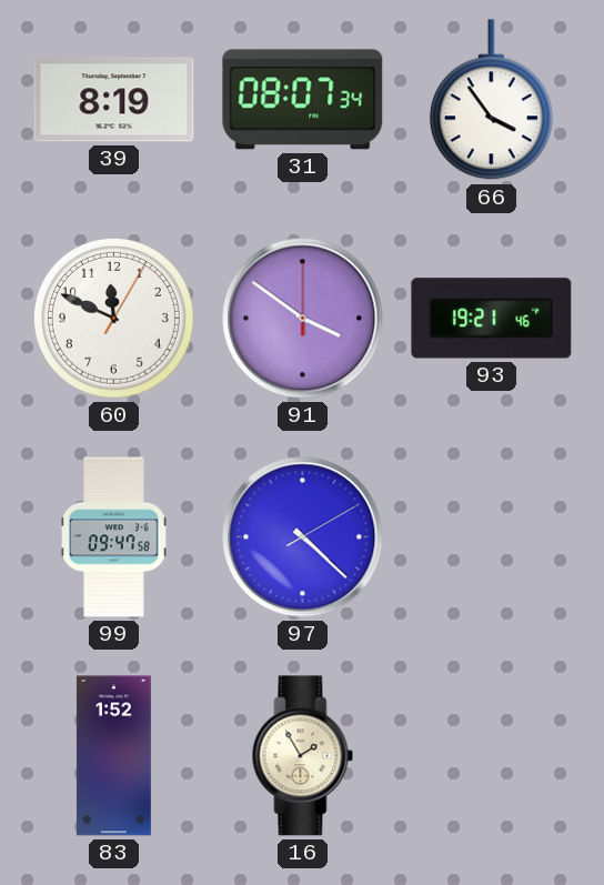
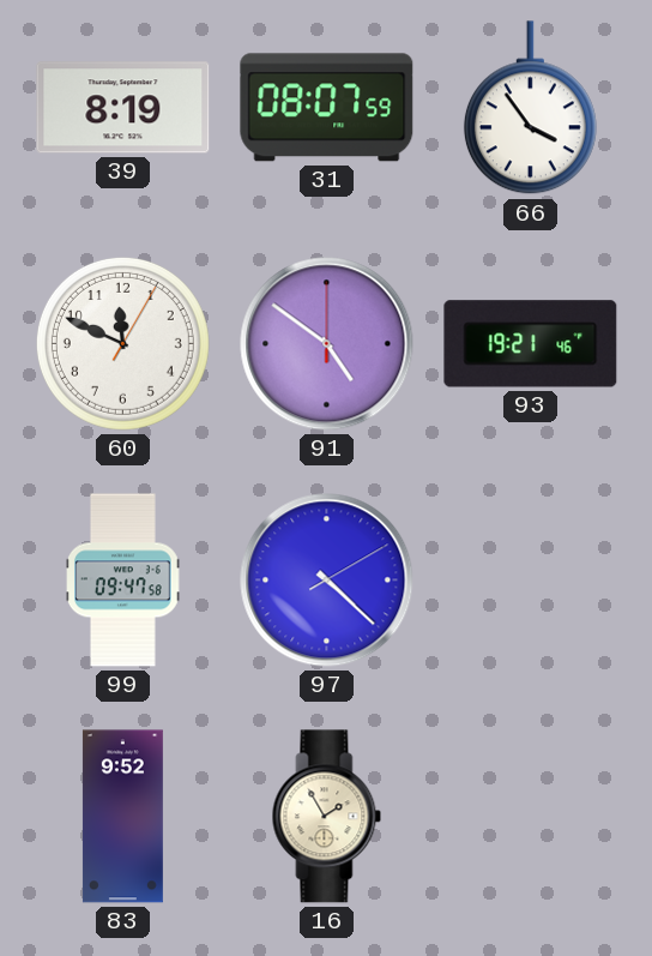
31: 08:07:34 -> 08:07:59 (327, 108)
91: 3:51 -> 4:51 (327, 344)
83: 1:52 -> 9:52 (122, 817)
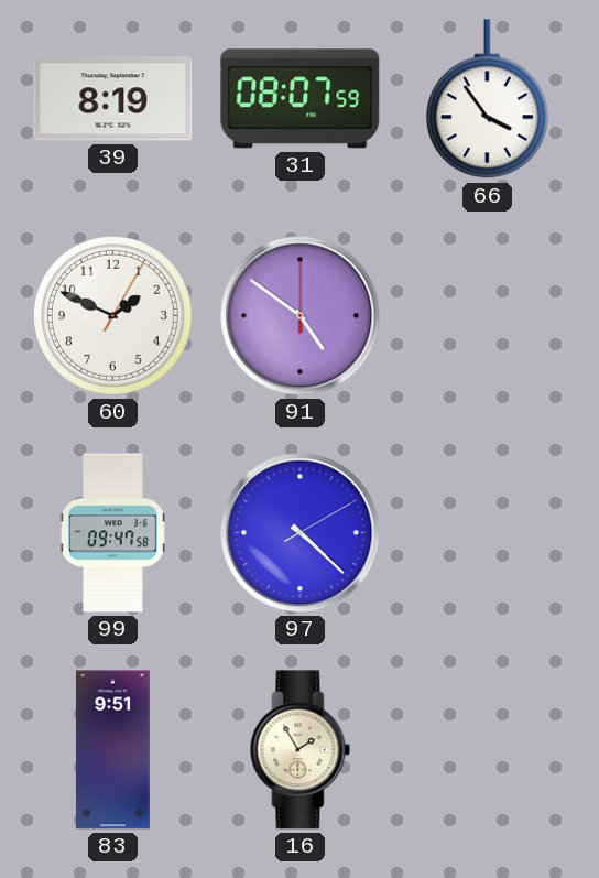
60: 11:49 -> 1:49 (112, 315)
93: 19:21 -> none (531, 344)
83: 9:52 -> 9:51 (112, 750)
